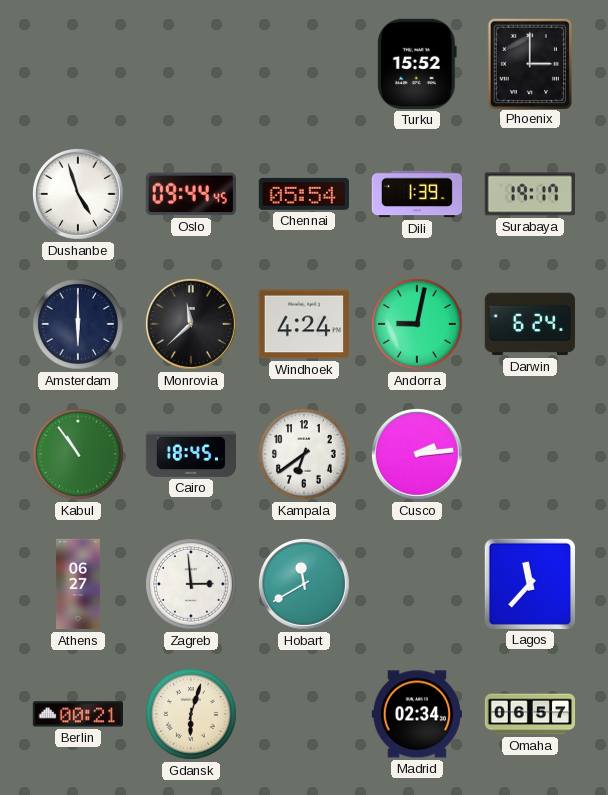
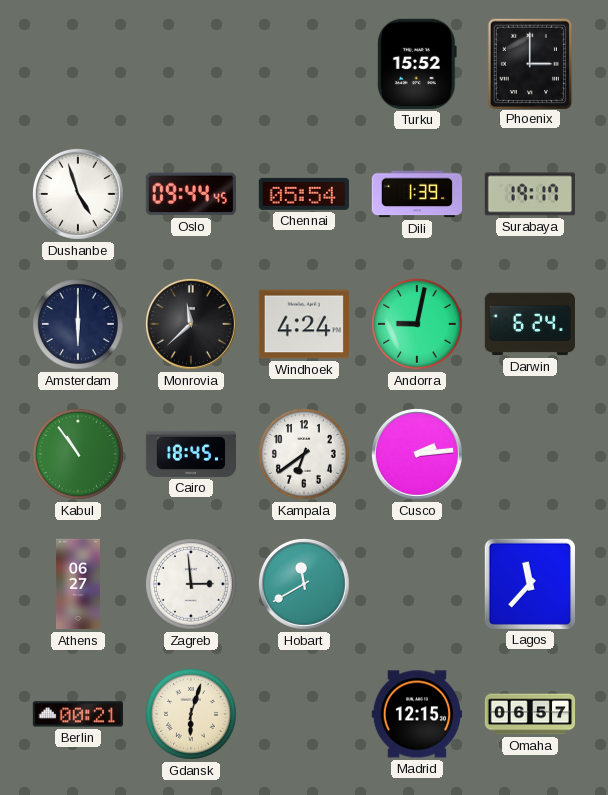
Madrid: 02:34 -> 12:15 (416, 714)
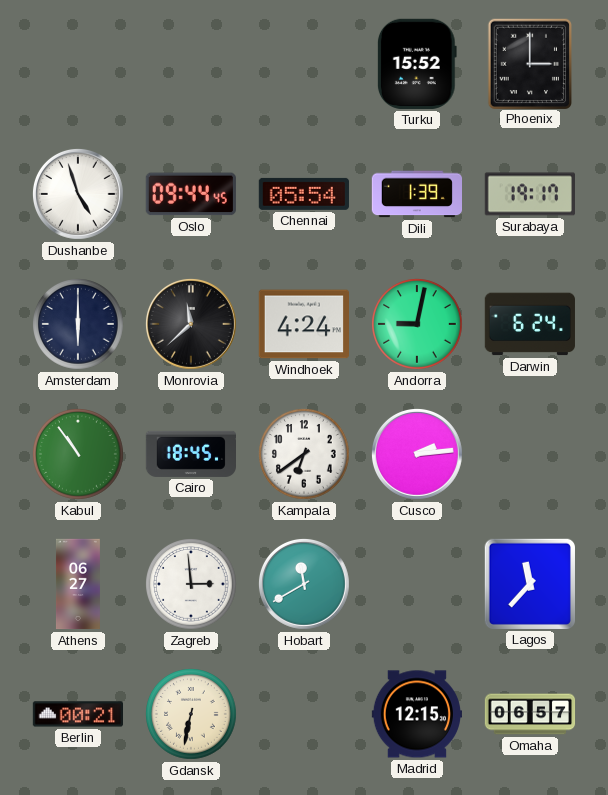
Gdansk: 6:03 -> 6:32 (192, 715)
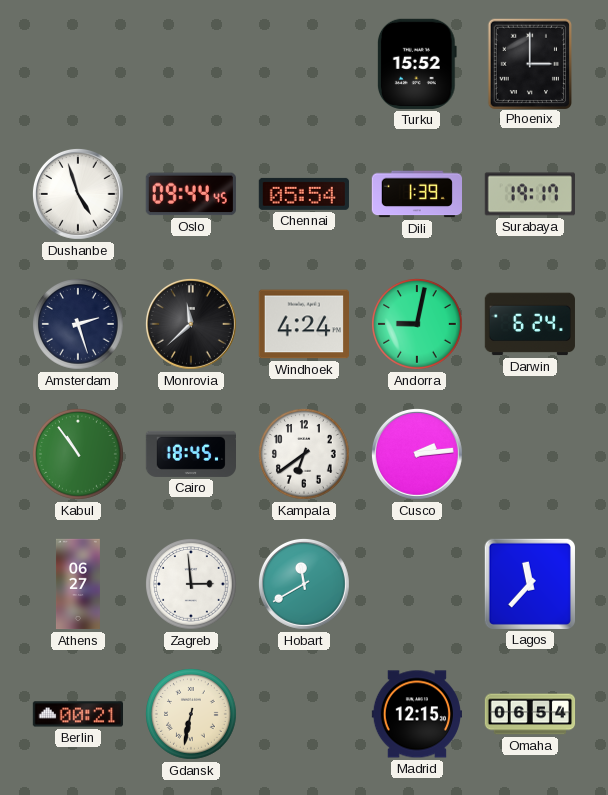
Amsterdam: 6:00 -> 2:27 (79, 325)
Omaha: 06:57 -> 06:54 (530, 714)
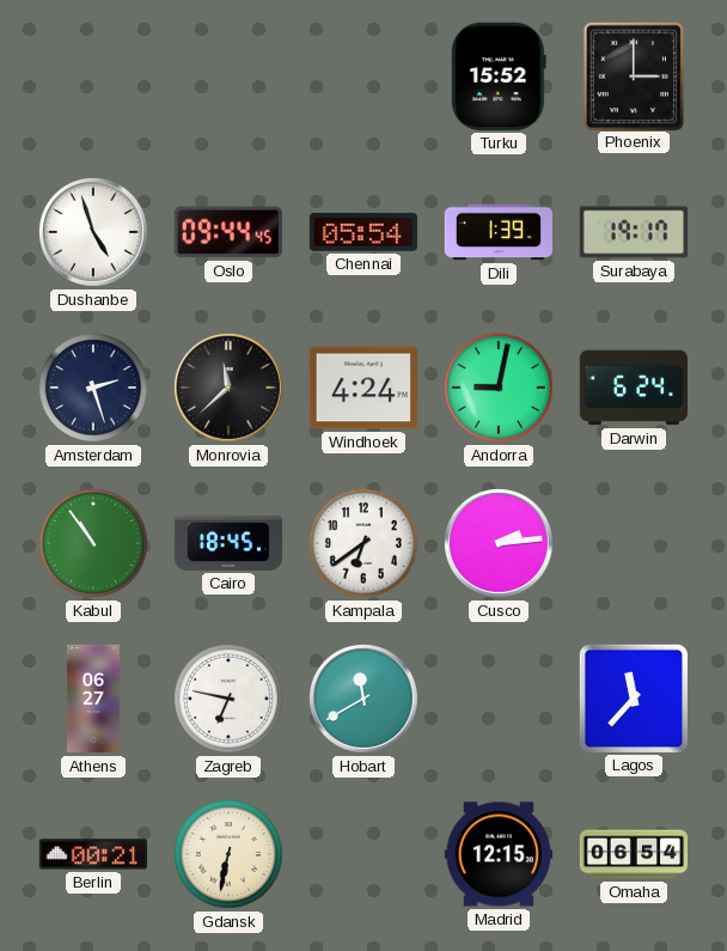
Zagreb: 2:59 -> 6:47 (230, 700)
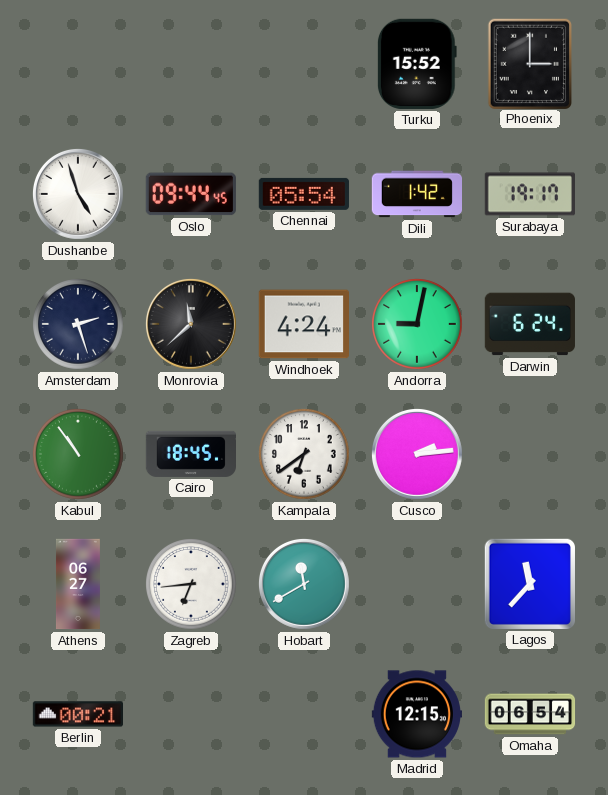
Dili: 1:39 -> 1:42 (416, 194)
Zagreb: 6:47 -> 6:44 (192, 585)
Gdansk: 6:32 -> none (230, 855)
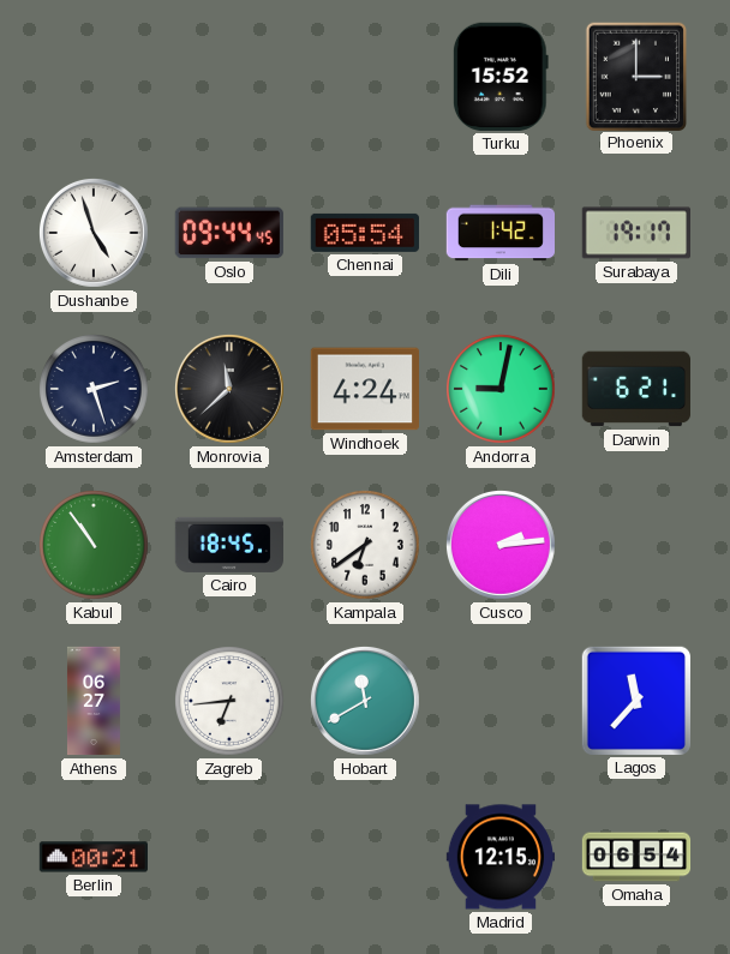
Darwin: 6:24 -> 6:21 (636, 389)
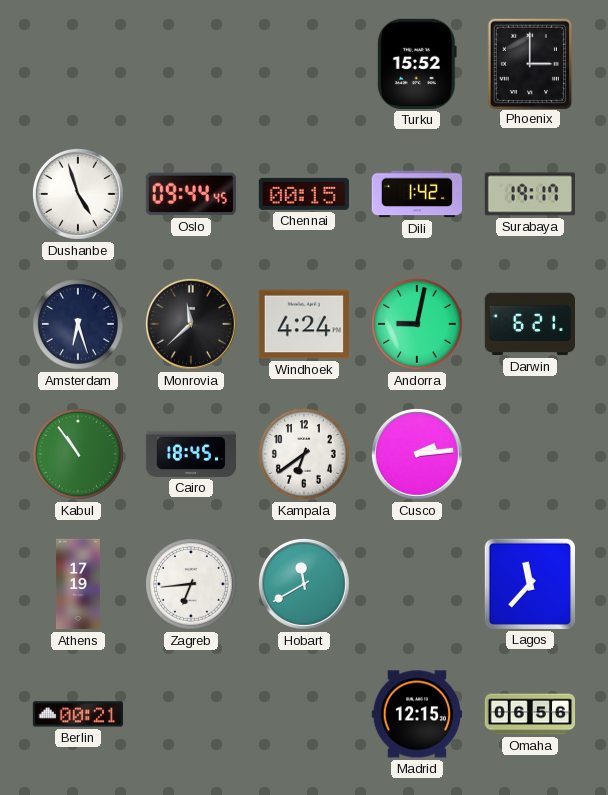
Chennai: 05:54 -> 00:15 (304, 194)
Amsterdam: 2:27 -> 6:27 (79, 325)
Athens: 06:27 -> 17:19 (78, 584)
Omaha: 06:54 -> 06:56 (530, 714)
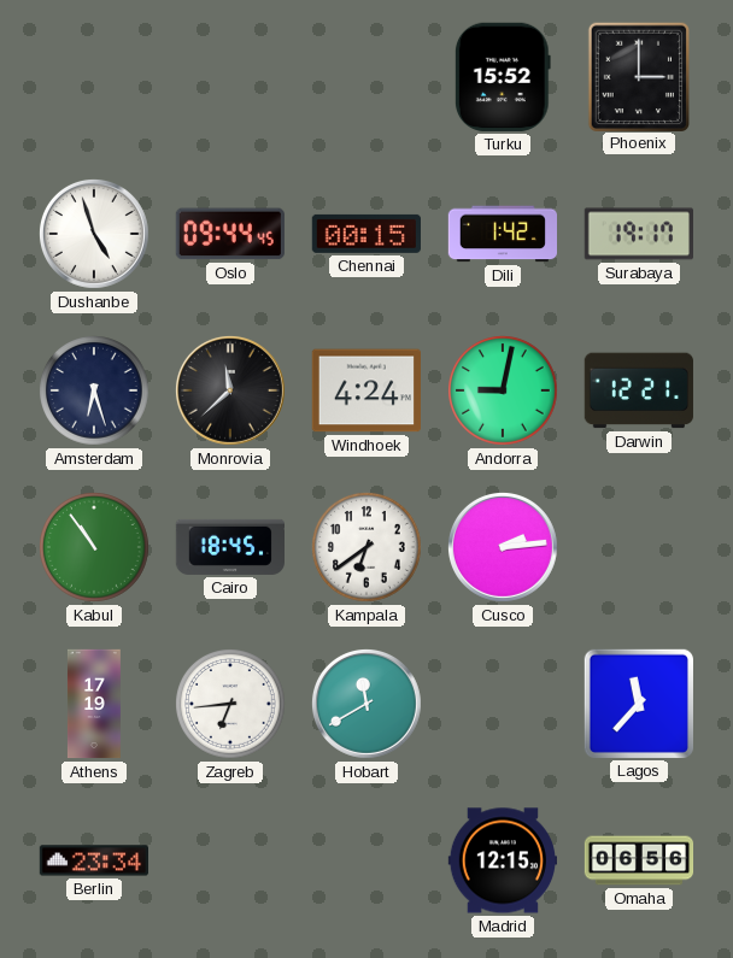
Darwin: 6:21 -> 12:21 (639, 390)
Berlin: 00:21 -> 23:34 (93, 860)
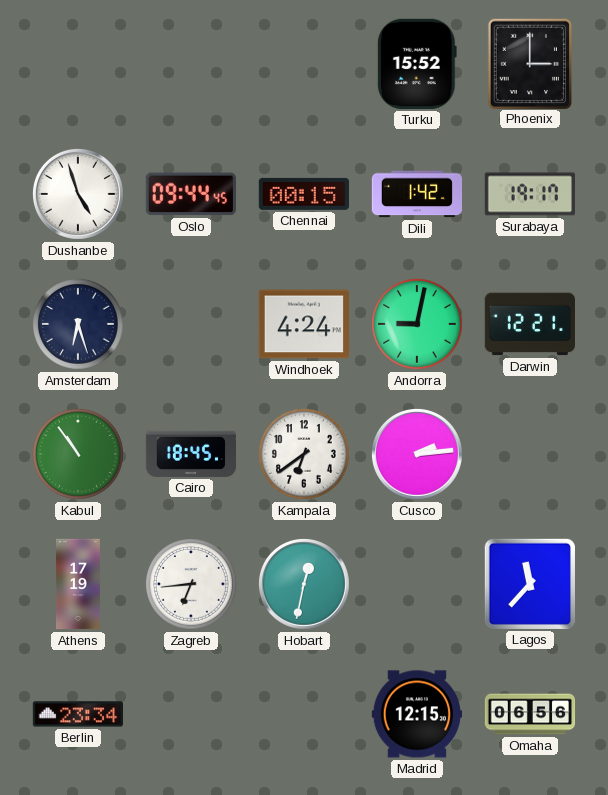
Monrovia: 11:38 -> none (230, 390)
Hobart: 11:40 -> 12:32 (304, 584)
